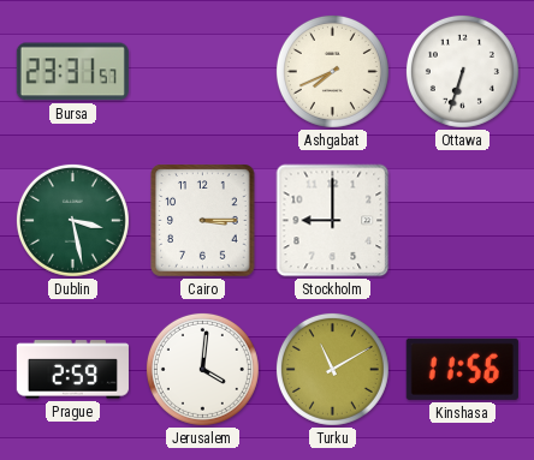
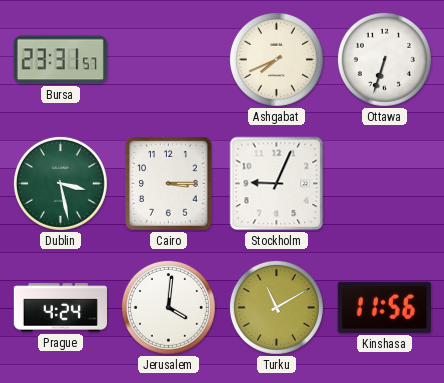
Stockholm: 9:00 -> 9:04 (277, 184)
Prague: 2:59 -> 4:24 (60, 308)
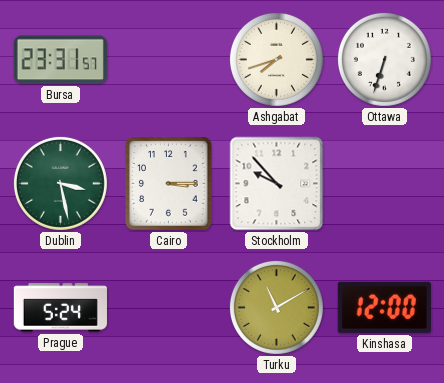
Ashgabat: 7:41 -> 7:42 (276, 59)
Stockholm: 9:04 -> 9:53 (277, 184)
Prague: 4:24 -> 5:24 (60, 308)
Jerusalem: 4:01 -> none (168, 307)
Kinshasa: 11:56 -> 12:00 (384, 307)
